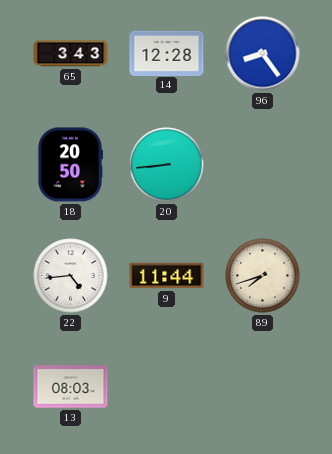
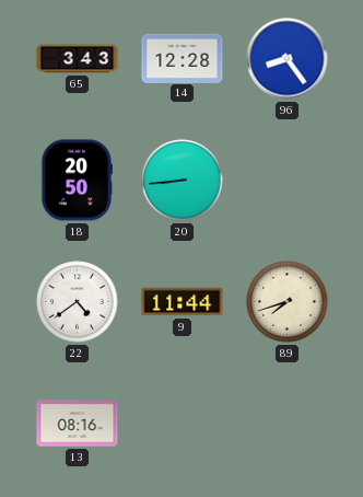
22: 4:44 -> 4:39 (78, 302)
13: 08:03 -> 08:16 (78, 424)
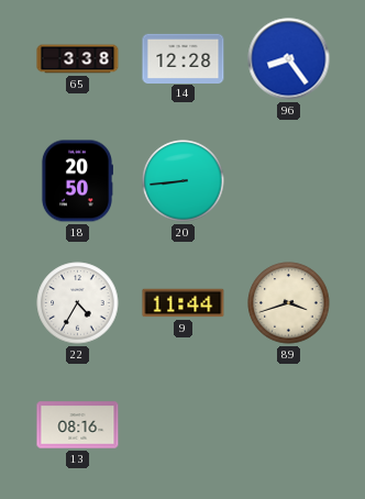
65: 3:43 -> 3:38 (78, 59)
22: 4:39 -> 4:35 (78, 303)
89: 7:42 -> 3:42 (289, 303)
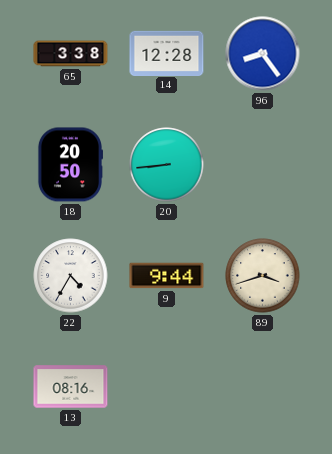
9: 11:44 -> 9:44 (167, 276)
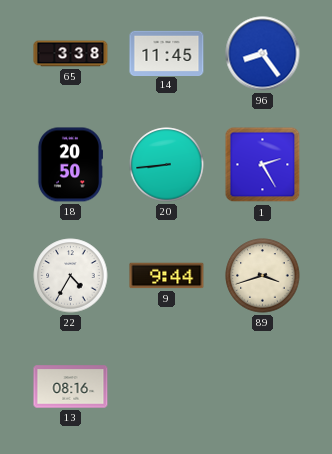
14: 12:28 -> 11:45 (167, 53)
1: none -> 2:25 (263, 165)
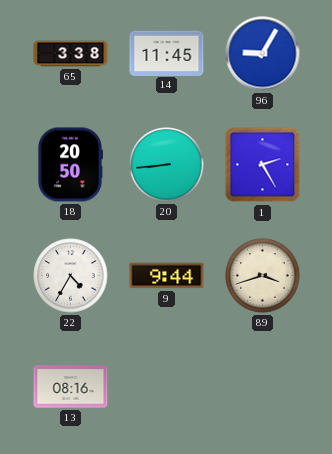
96: 8:24 -> 9:05 (263, 54)
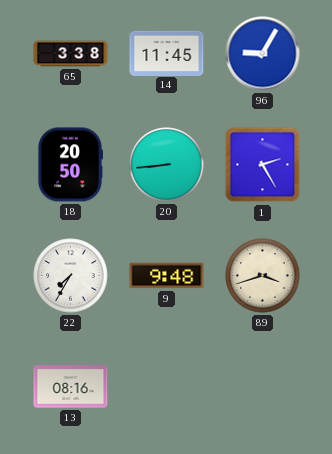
22: 4:35 -> 7:35 (71, 276)
9: 9:44 -> 9:48 (167, 276)
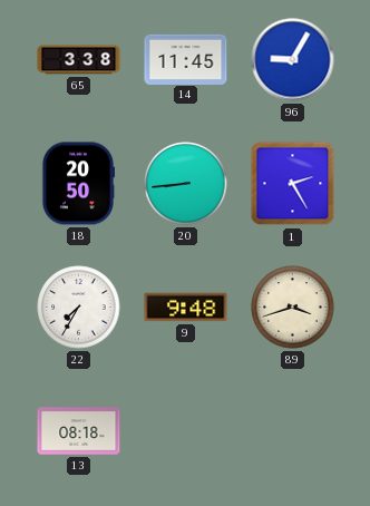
13: 08:16 -> 08:18 (79, 431)
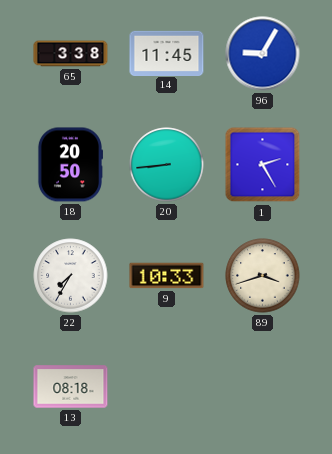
9: 9:48 -> 10:33 (167, 276)
